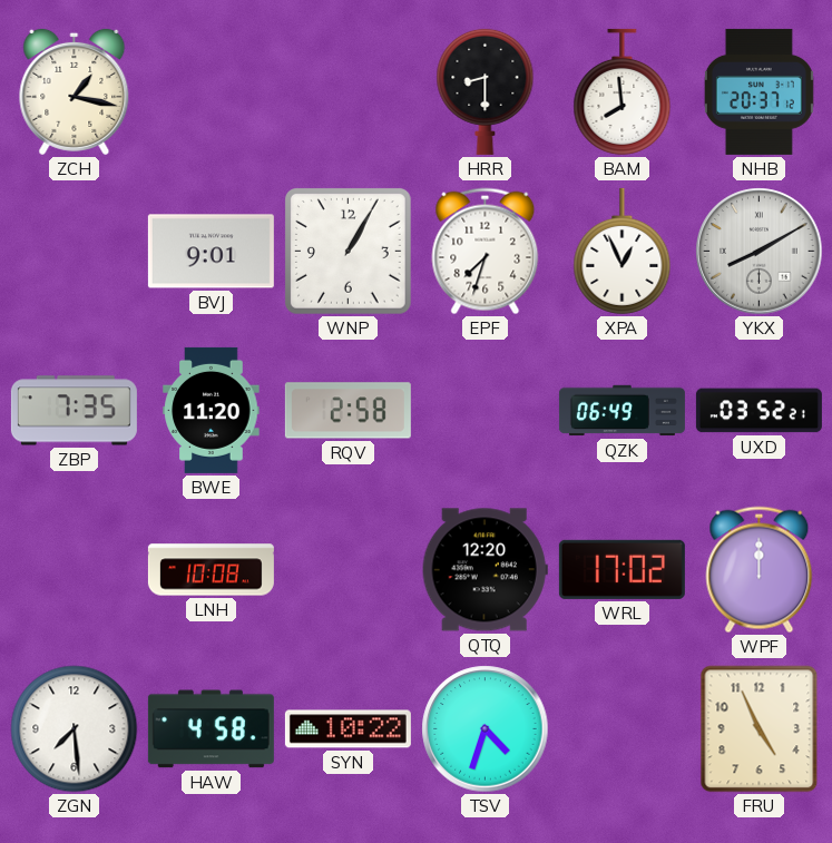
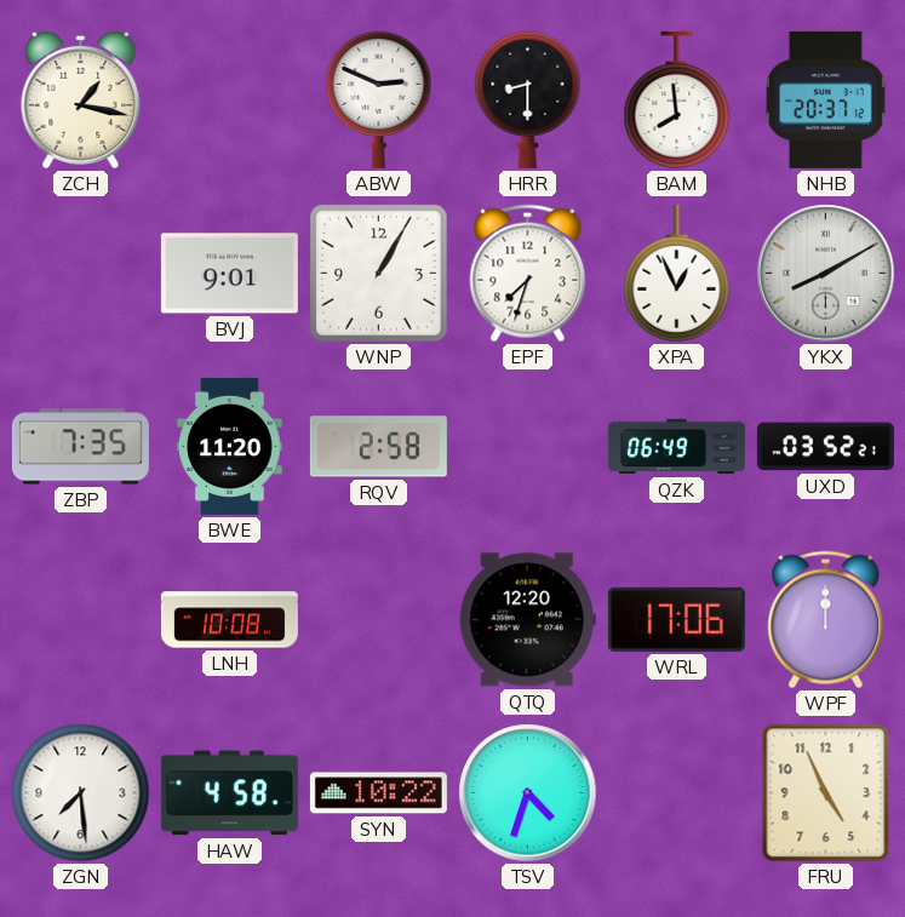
ABW: none -> 2:49 (379, 99)
WRL: 17:02 -> 17:06 (676, 619)
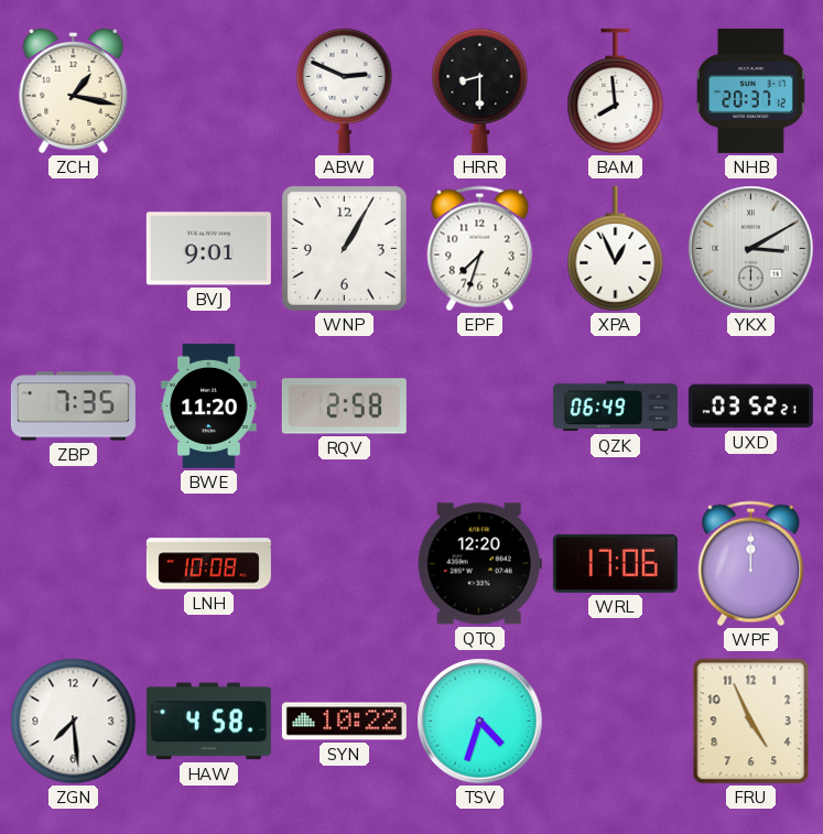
YKX: 8:10 -> 3:10 (751, 249)
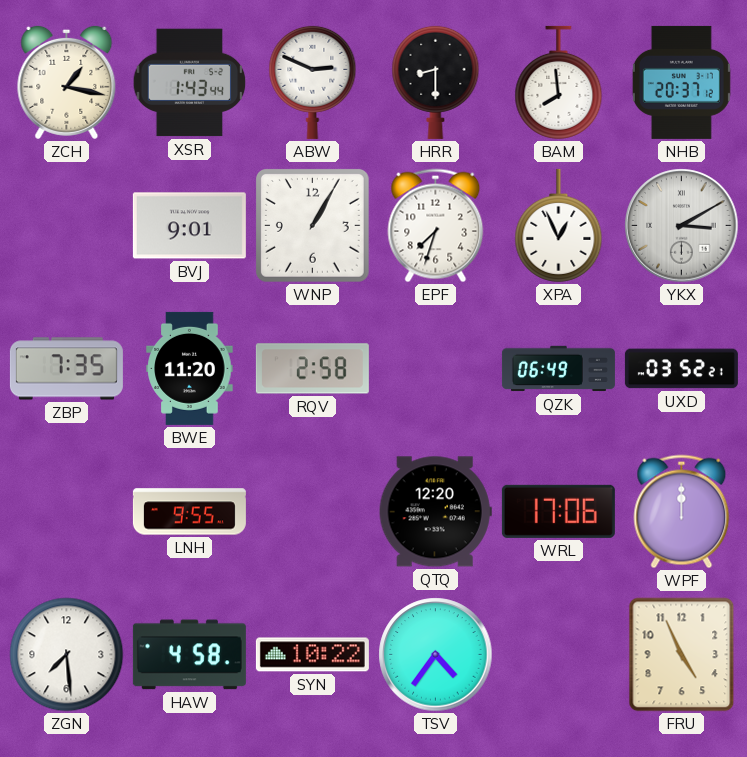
XSR: none -> 1:43 (190, 83)
LNH: 10:08 -> 9:55 (189, 512)
TSV: 4:33 -> 4:36 (436, 655)
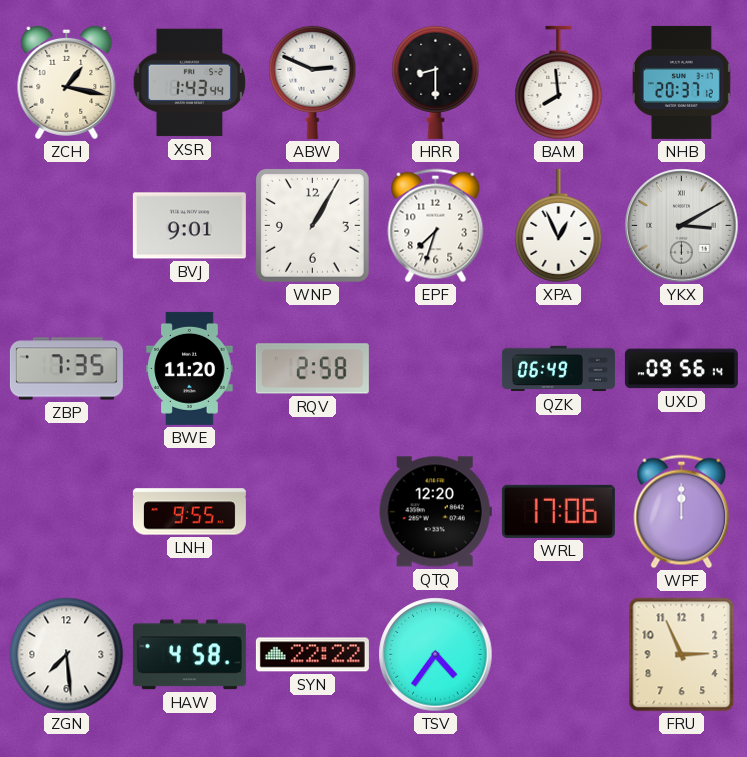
UXD: 03:52 -> 09:56 (681, 369)
SYN: 10:22 -> 22:22 (312, 655)
FRU: 4:56 -> 2:56 (682, 655)
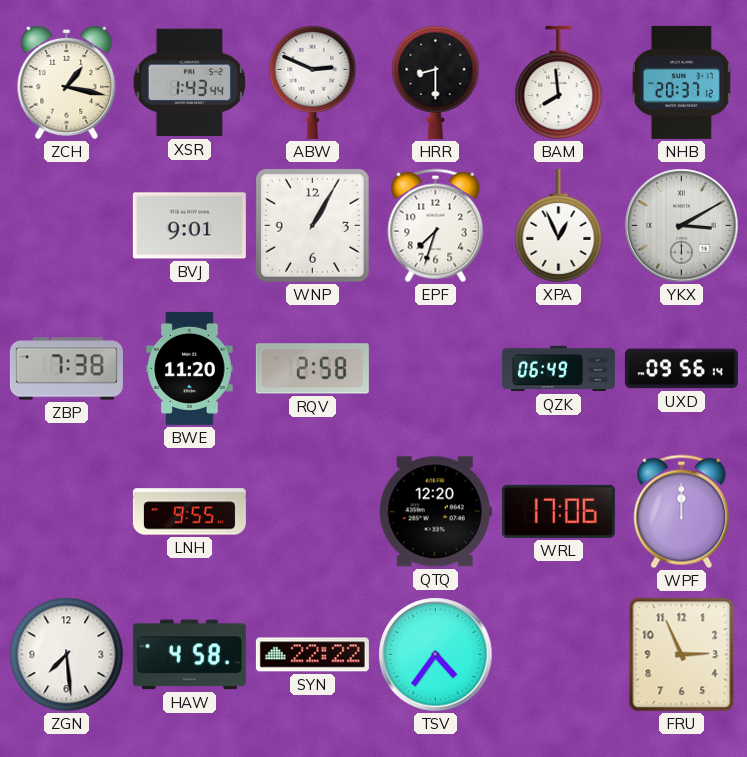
ZBP: 7:35 -> 7:38 (66, 369)
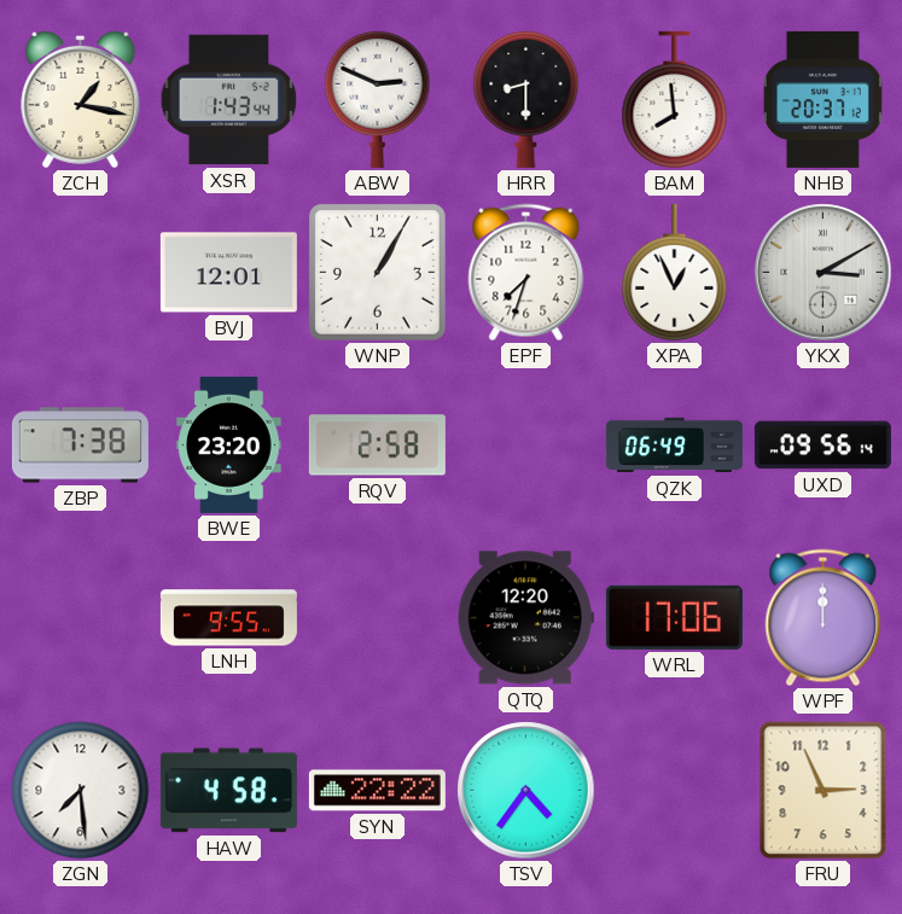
BVJ: 9:01 -> 12:01 (228, 273)
BWE: 11:20 -> 23:20 (229, 444)
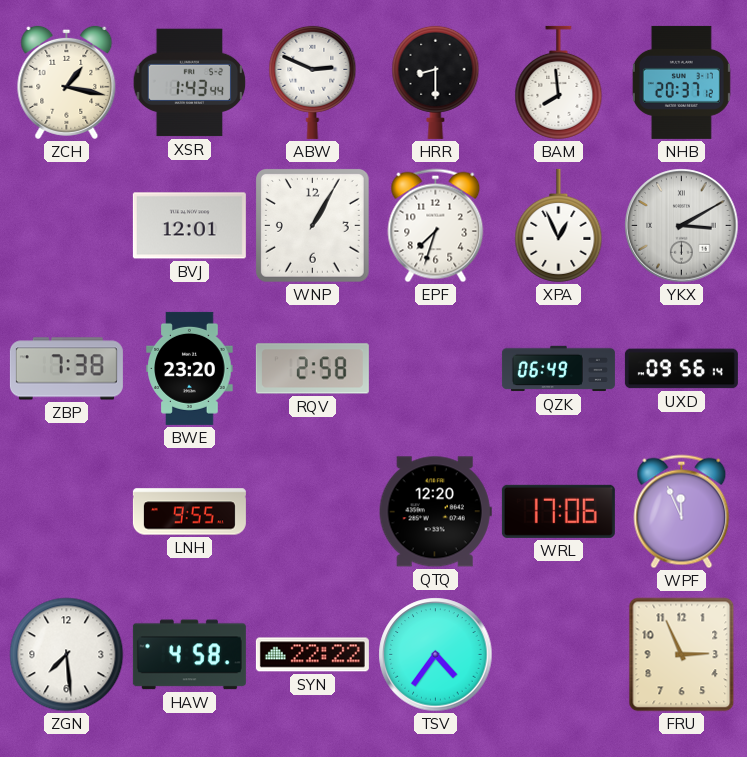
WPF: 12:00 -> 11:56 (682, 512)
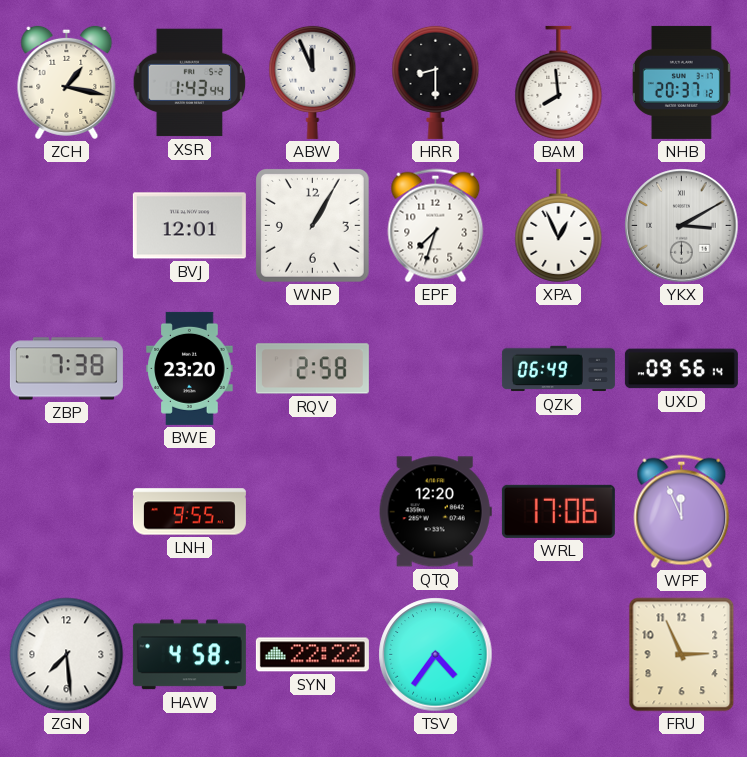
ABW: 2:49 -> 11:56 (313, 82)
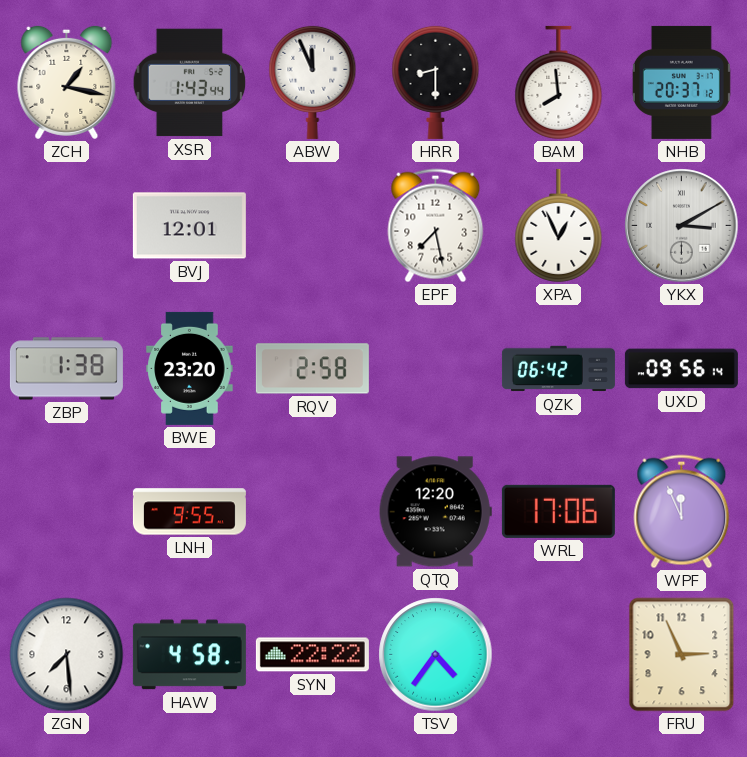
WNP: 1:05 -> none (313, 226)
EPF: 7:33 -> 7:28 (436, 226)
ZBP: 7:38 -> 1:38 (66, 369)
QZK: 06:49 -> 06:42 (558, 369)
